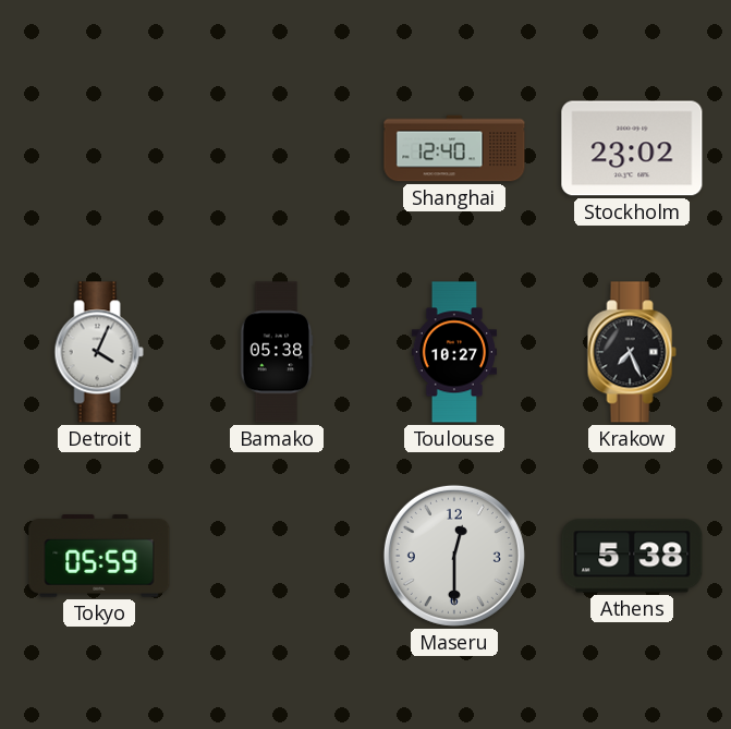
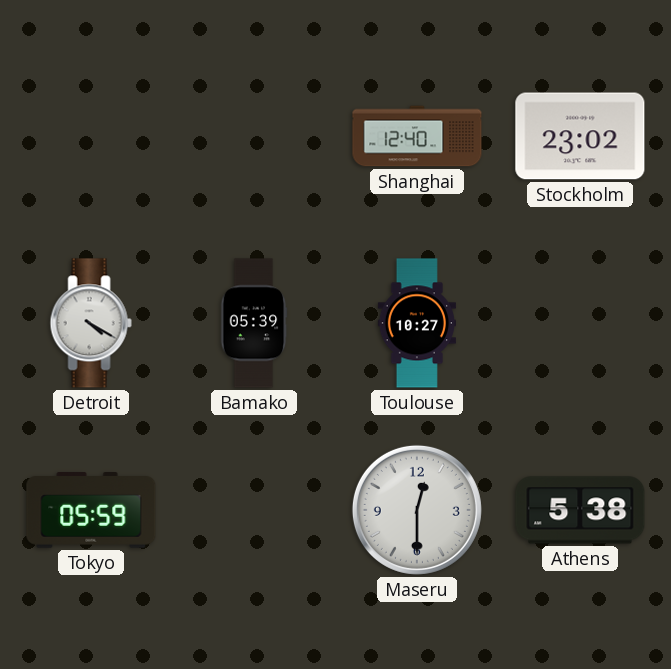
Detroit: 4:04 -> 4:20 (91, 323)
Bamako: 05:38 -> 05:39 (254, 323)
Krakow: 7:26 -> none (632, 352)
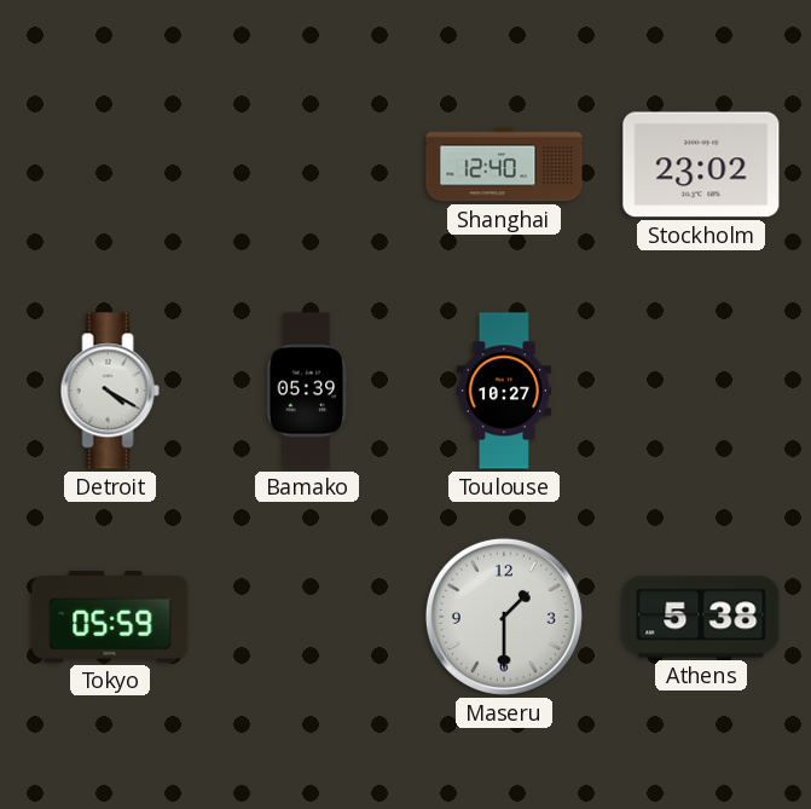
Maseru: 12:30 -> 1:30 (504, 617)
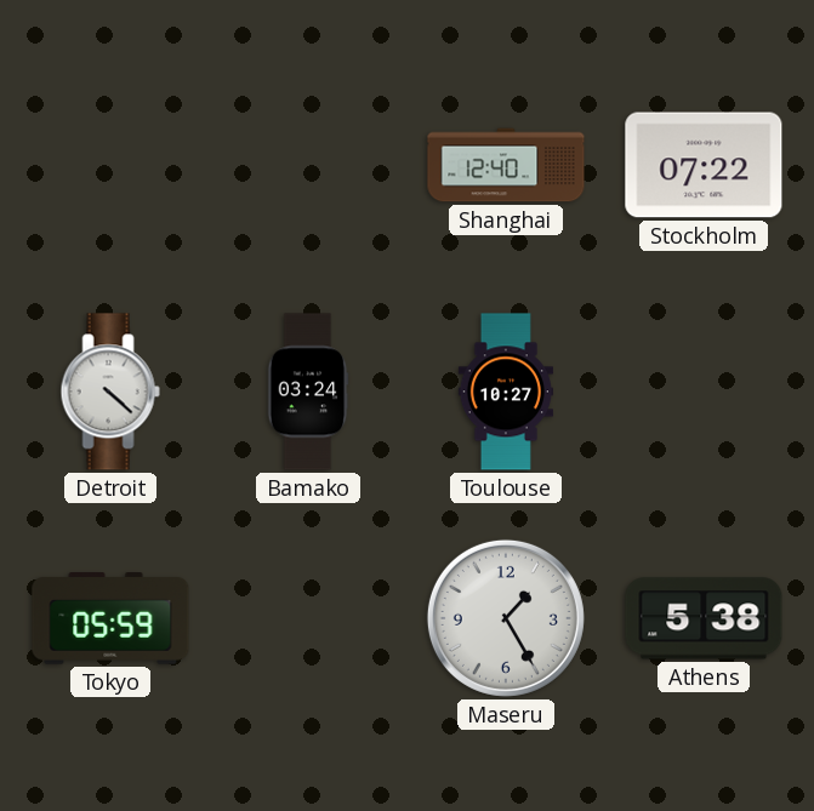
Stockholm: 23:02 -> 07:22 (704, 165)
Detroit: 4:20 -> 4:22 (110, 392)
Bamako: 05:39 -> 03:24 (308, 392)
Maseru: 1:30 -> 1:25 (506, 618)
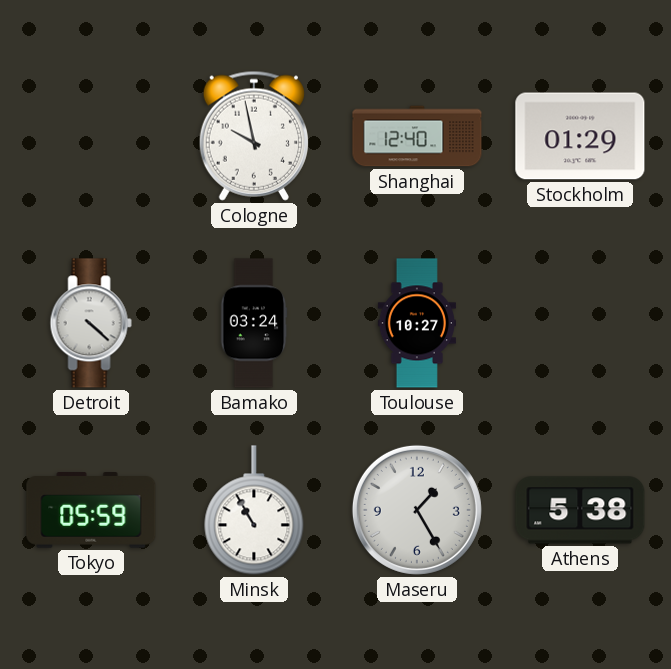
Cologne: none -> 9:58 (254, 136)
Stockholm: 07:22 -> 01:29 (580, 136)
Minsk: none -> 10:55 (254, 510)
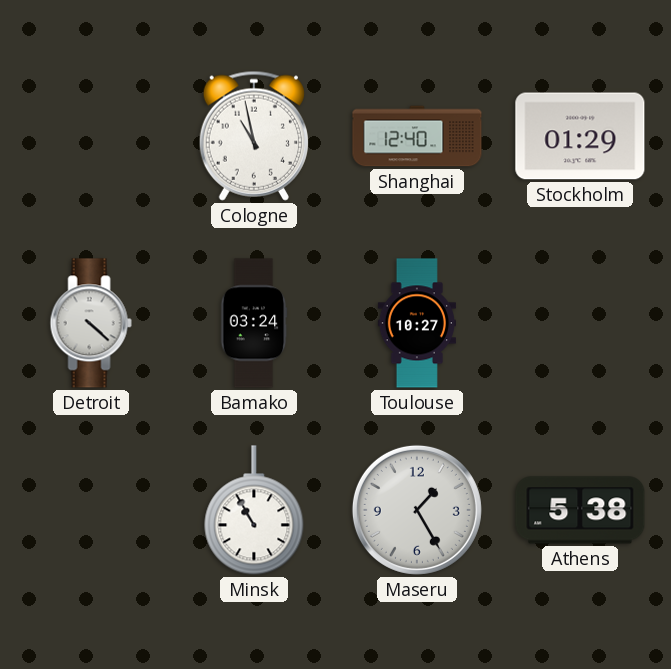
Cologne: 9:58 -> 10:58 (254, 136)
Tokyo: 05:59 -> none (91, 511)
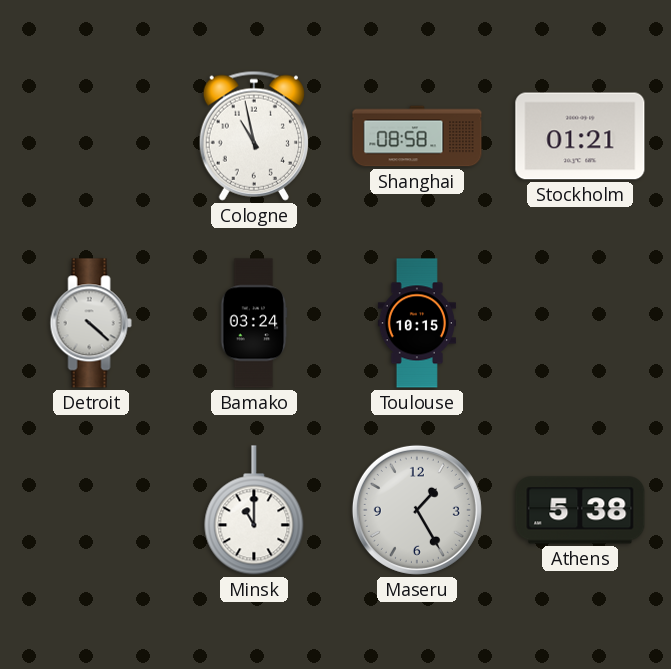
Shanghai: 12:40 -> 08:58 (417, 136)
Stockholm: 01:29 -> 01:21 (580, 136)
Toulouse: 10:27 -> 10:15 (417, 323)
Minsk: 10:55 -> 11:00 (254, 510)
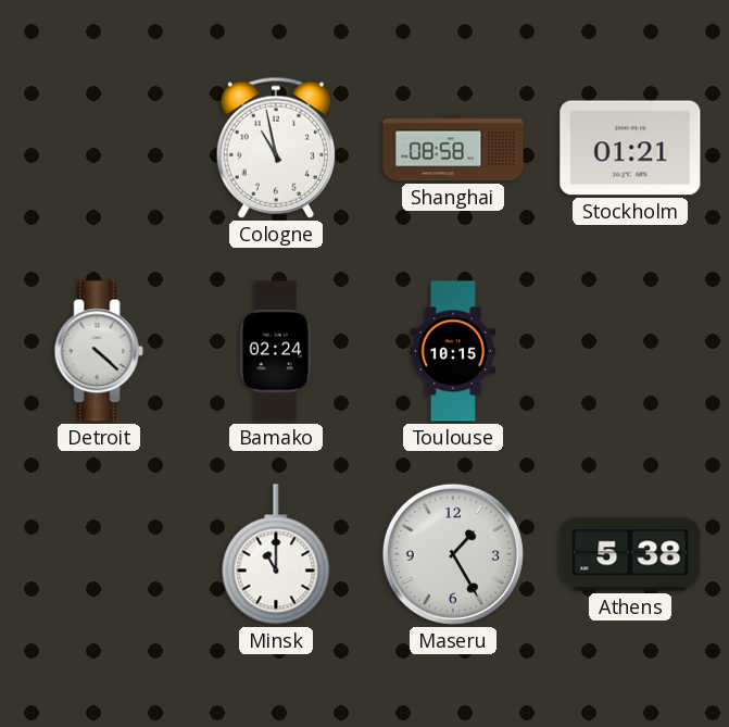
Bamako: 03:24 -> 02:24 (276, 351)
